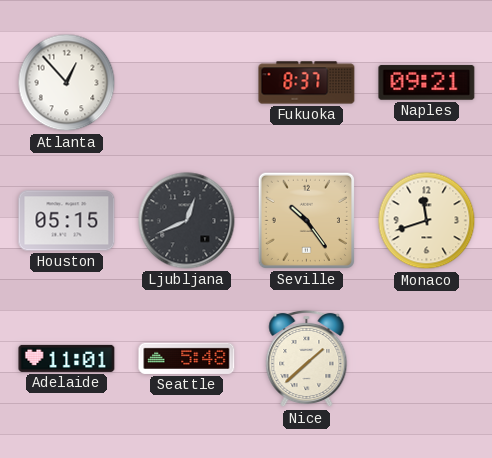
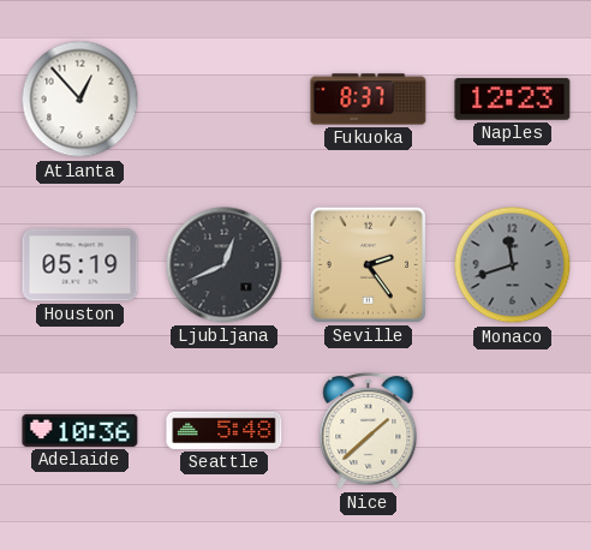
Naples: 09:21 -> 12:23 (513, 100)
Houston: 05:15 -> 05:19 (80, 265)
Seville: 10:24 -> 2:24 (368, 264)
Monaco dial: cream -> grey (513, 265)
Adelaide: 11:01 -> 10:36 (80, 430)
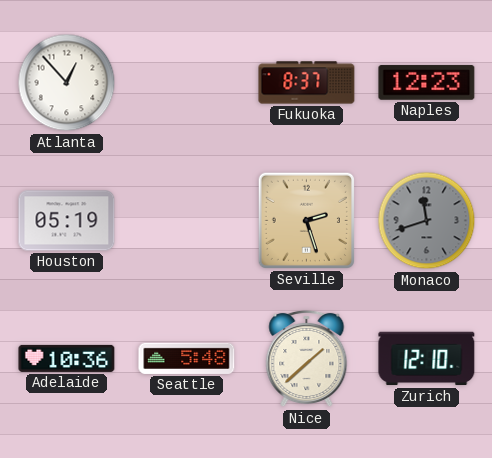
Ljubljana: 12:41 -> none (225, 265)
Seville: 2:24 -> 2:27 (306, 220)
Zurich: none -> 12:10 (427, 359)
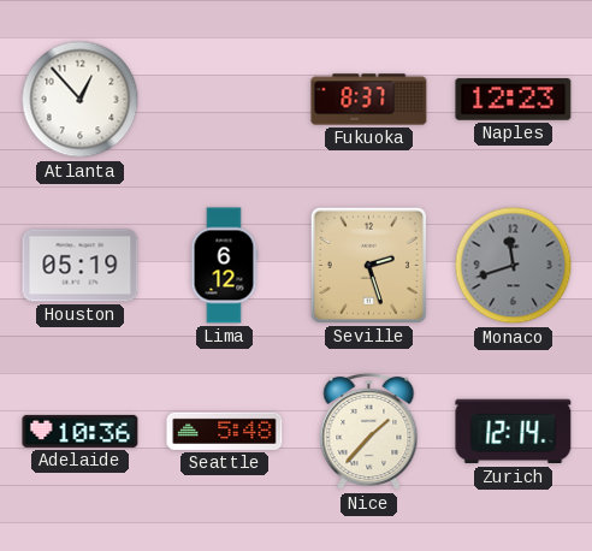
Lima: none -> 6:12 (224, 266)
Nice: 1:38 -> 1:37 (369, 432)
Zurich: 12:10 -> 12:14 (514, 432)
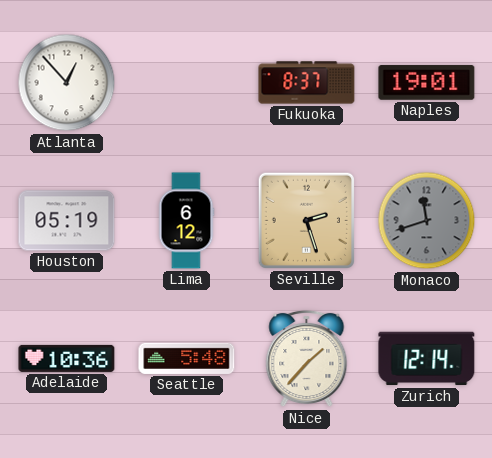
Naples: 12:23 -> 19:01 (427, 83)
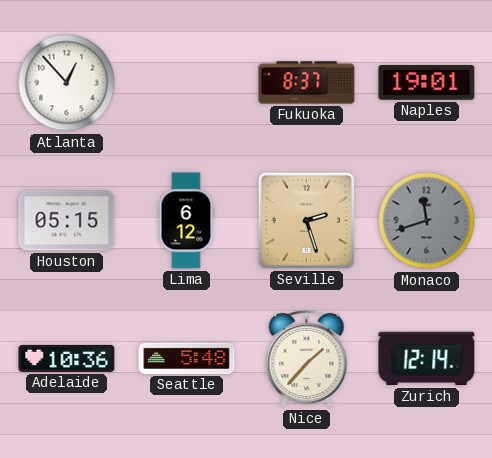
Houston: 05:19 -> 05:15 (67, 221)
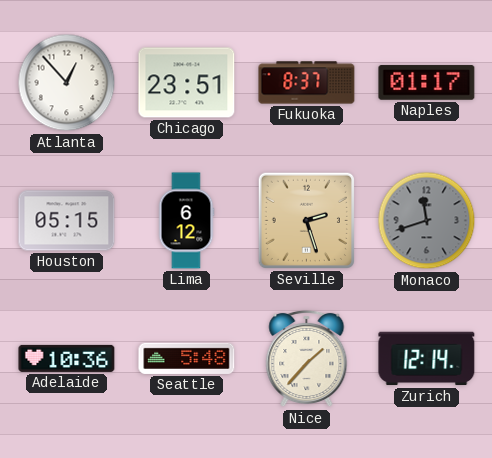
Chicago: none -> 23:51 (187, 83)
Naples: 19:01 -> 01:17 (427, 83)
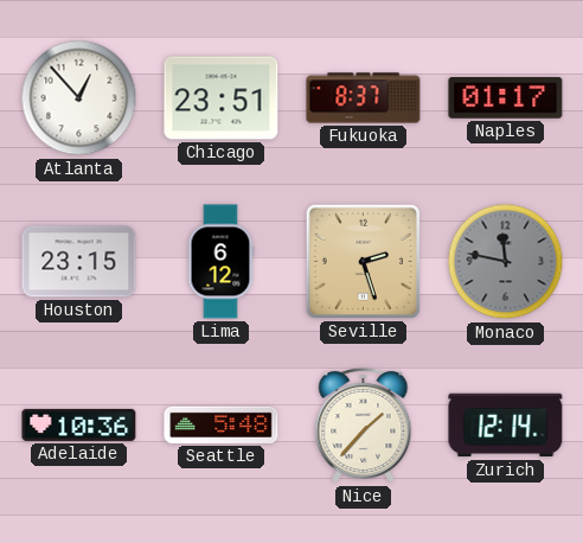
Houston: 05:15 -> 23:15 (79, 262)
Monaco: 11:42 -> 11:47 (506, 262)
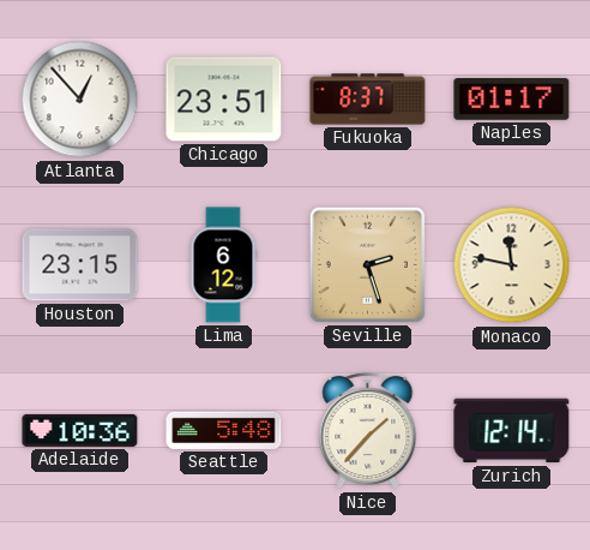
Monaco dial: grey -> cream (512, 265)
